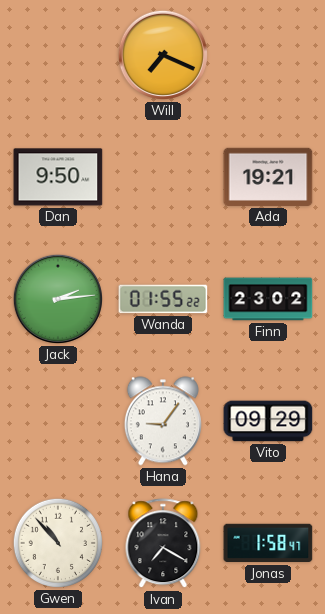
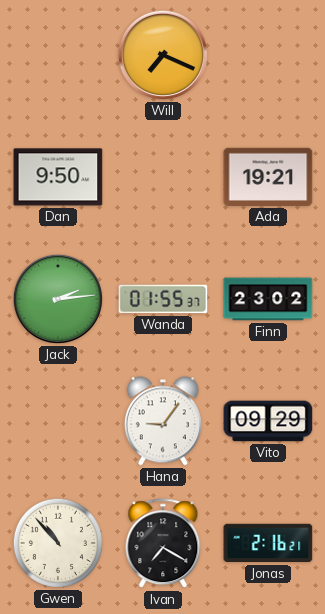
Wanda: 01:55:22 -> 01:55:37 (163, 299)
Jonas: 1:58 -> 2:16 (268, 543)
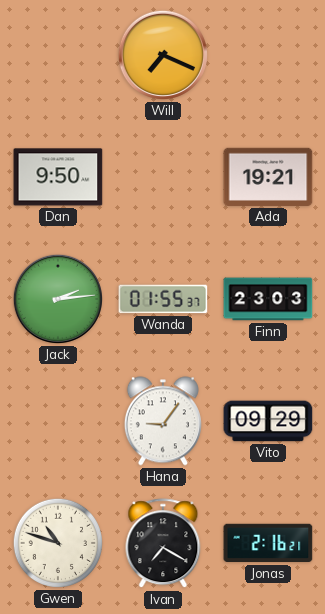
Finn: 23:02 -> 23:03 (268, 299)
Gwen: 10:53 -> 10:48 (58, 543)
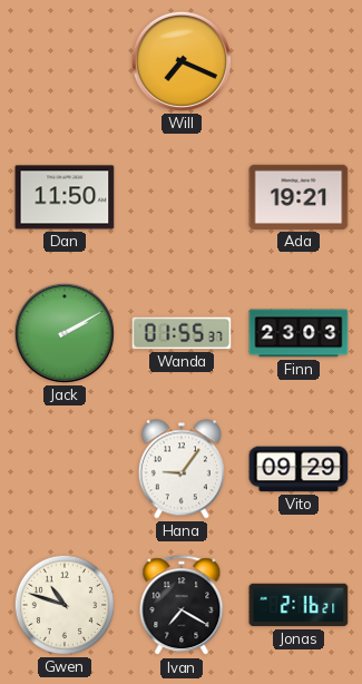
Dan: 9:50 -> 11:50 (65, 197)
Jack: 2:14 -> 2:10 (65, 333)
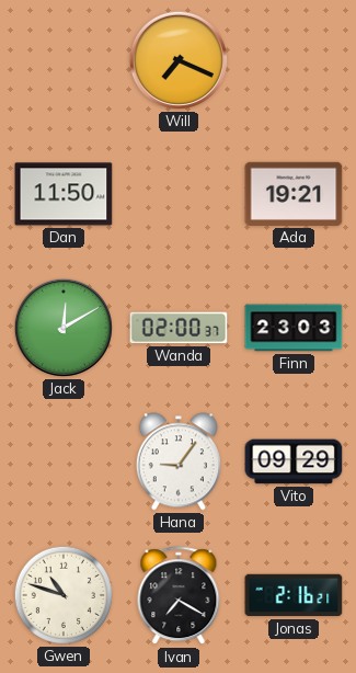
Jack: 2:10 -> 12:10 (64, 328)
Wanda: 01:55 -> 02:00 (179, 328)
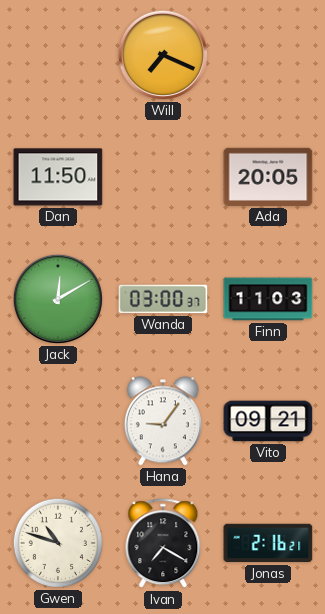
Ada: 19:21 -> 20:05 (268, 177)
Wanda: 02:00 -> 03:00 (163, 299)
Finn: 23:03 -> 11:03 (268, 299)
Vito: 09:29 -> 09:21 (268, 421)
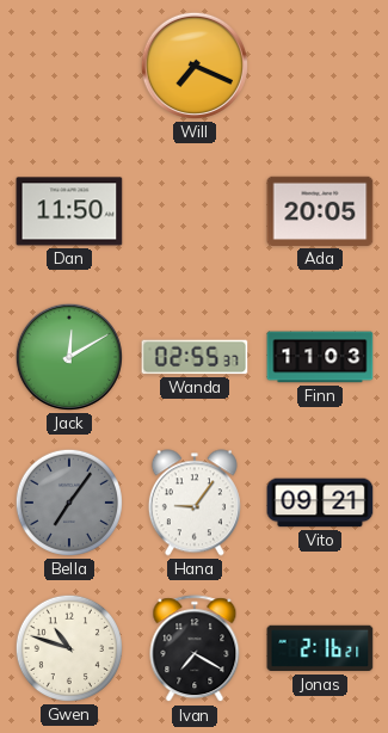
Wanda: 03:00 -> 02:55 (195, 357)
Bella: none -> 7:06 (69, 503)
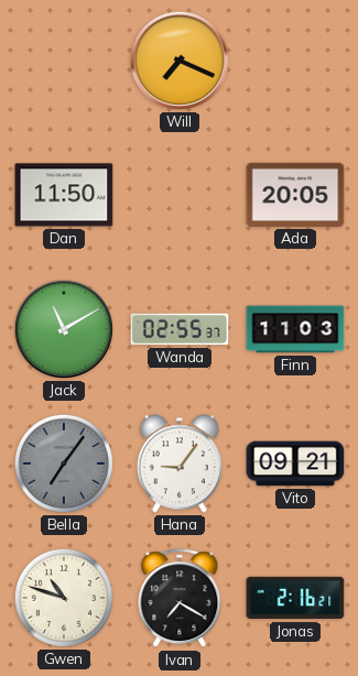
Jack: 12:10 -> 11:10 (64, 329)
